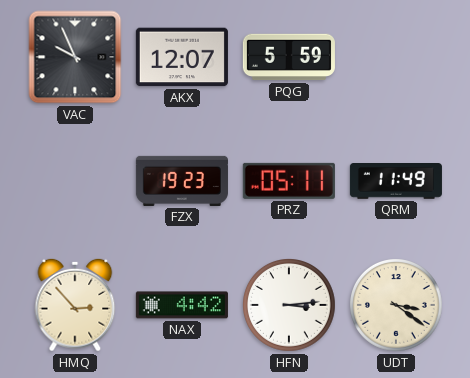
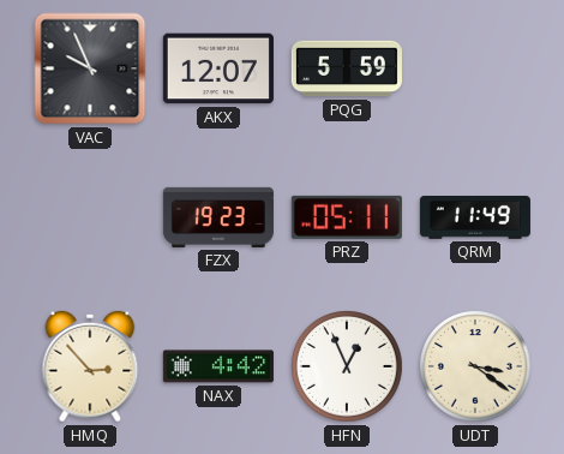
HFN: 3:14 -> 12:56 (348, 368)
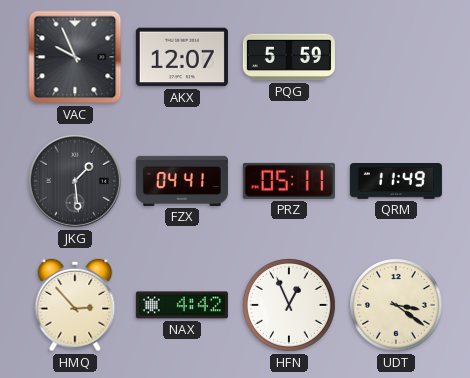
JKG: none -> 1:29 (75, 181)
FZX: 19:23 -> 04:41 (182, 181)
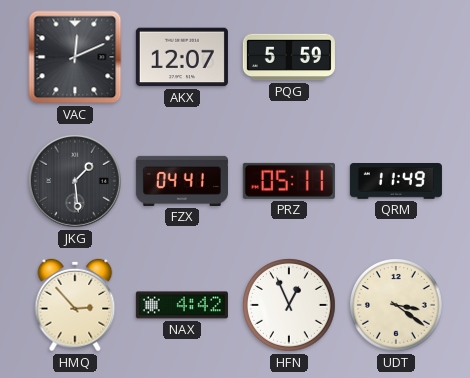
VAC: 9:56 -> 12:11 (75, 57)
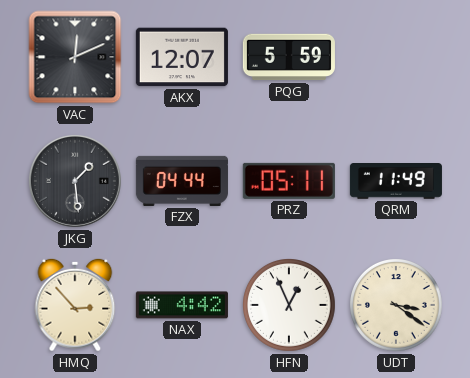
FZX: 04:41 -> 04:44 (182, 181)
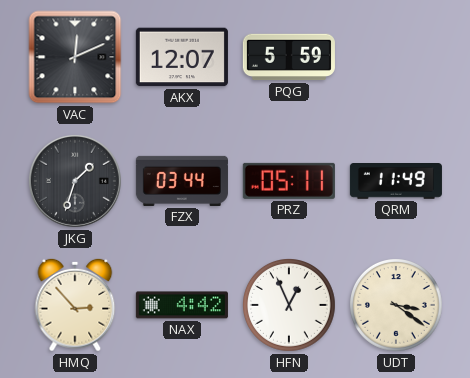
JKG: 1:29 -> 1:33 (75, 181)
FZX: 04:44 -> 03:44 (182, 181)
